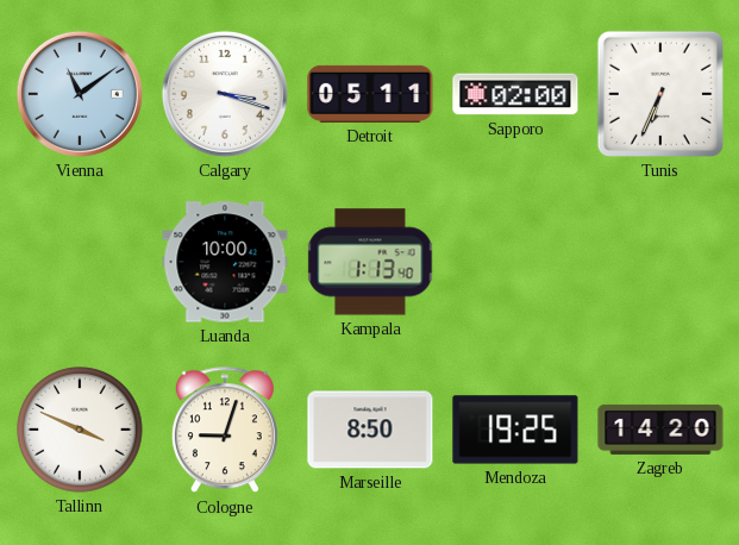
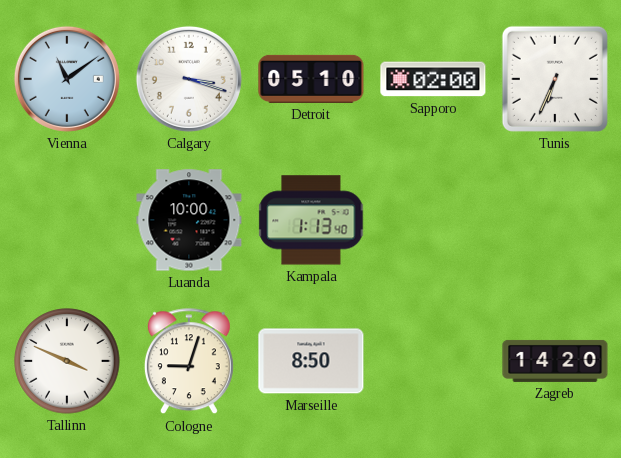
Detroit: 05:11 -> 05:10 (311, 79)
Mendoza: 19:25 -> none (515, 430)
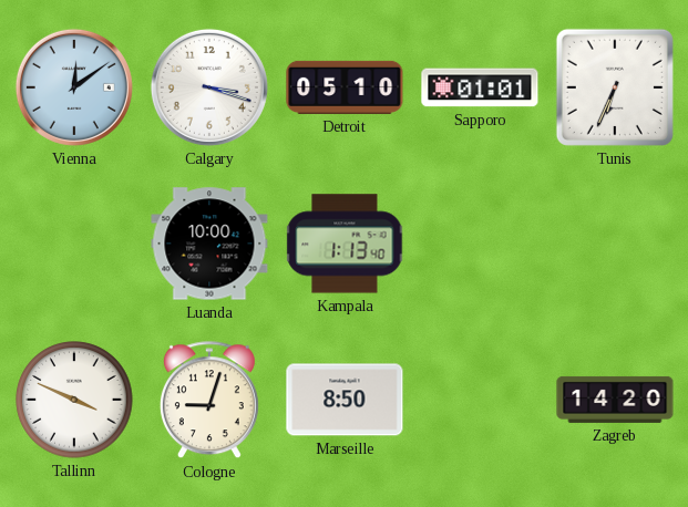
Vienna: 11:09 -> 12:09 (74, 87)
Sapporo: 02:00 -> 01:01 (480, 87)
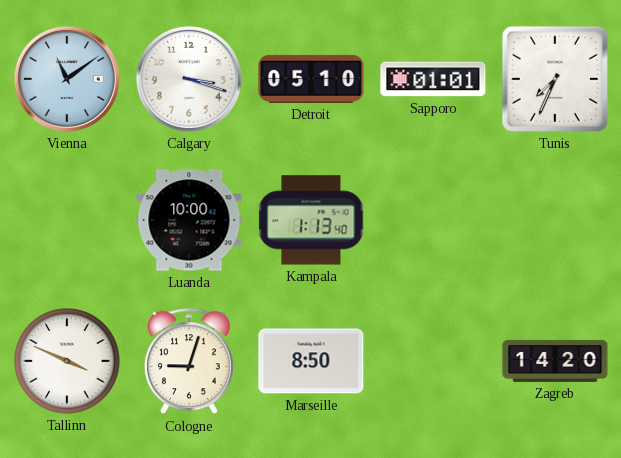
Vienna: 12:09 -> 11:09 (67, 79)
Tunis: 6:34 -> 7:34 (555, 79)
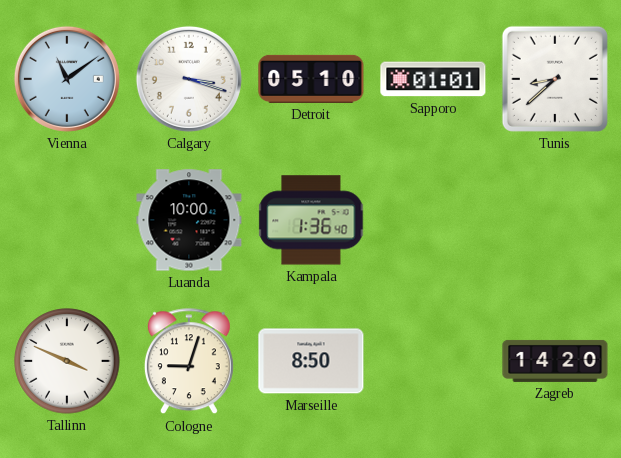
Tunis: 7:34 -> 8:38 (555, 79)
Kampala: 1:13 -> 1:36 (311, 220)
